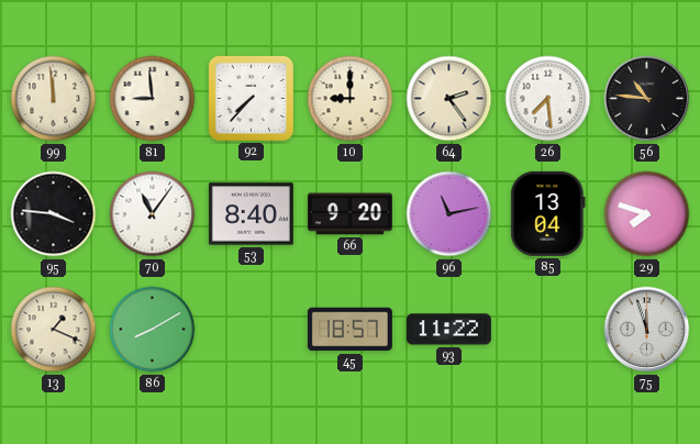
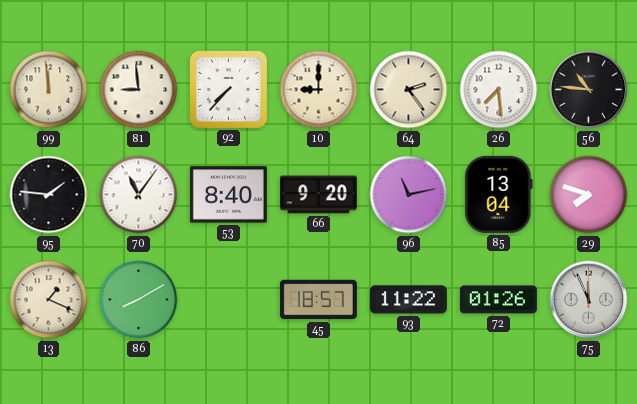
95: 3:46 -> 1:46 (49, 195)
72: none -> 01:26 (498, 300)
75: 11:57 -> 11:56 (589, 300)
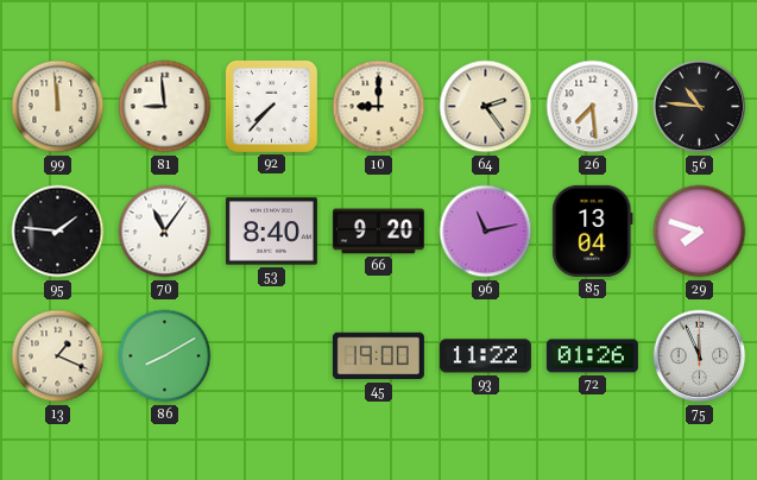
45: 18:57 -> 19:00 (378, 356)
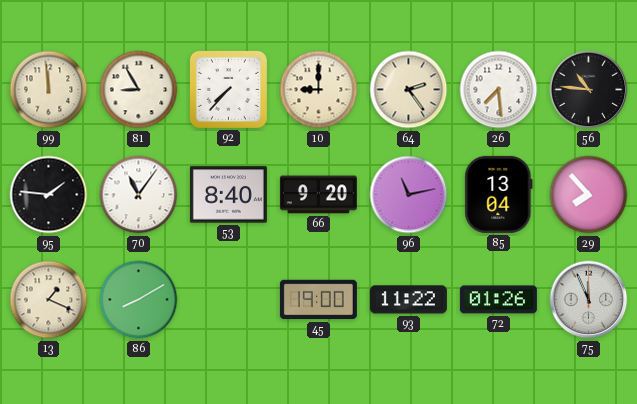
81: 8:59 -> 8:55 (139, 90)
29: 7:48 -> 7:53 (589, 195)
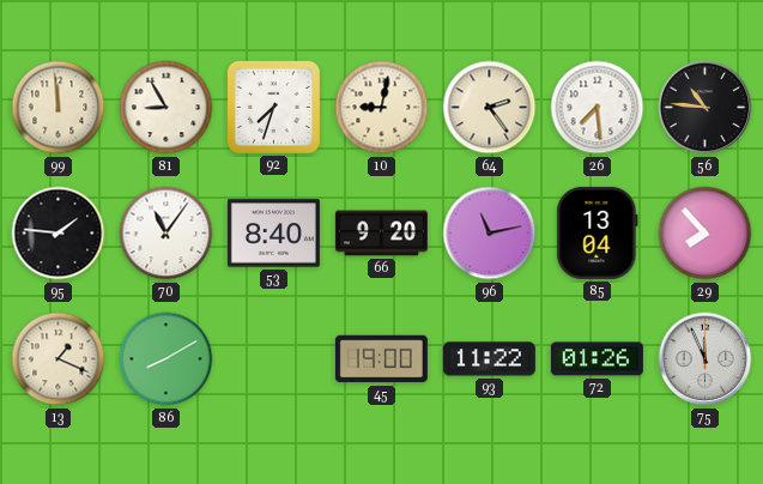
92: 7:37 -> 7:33 (273, 107)
10: 9:00 -> 9:02 (382, 108)
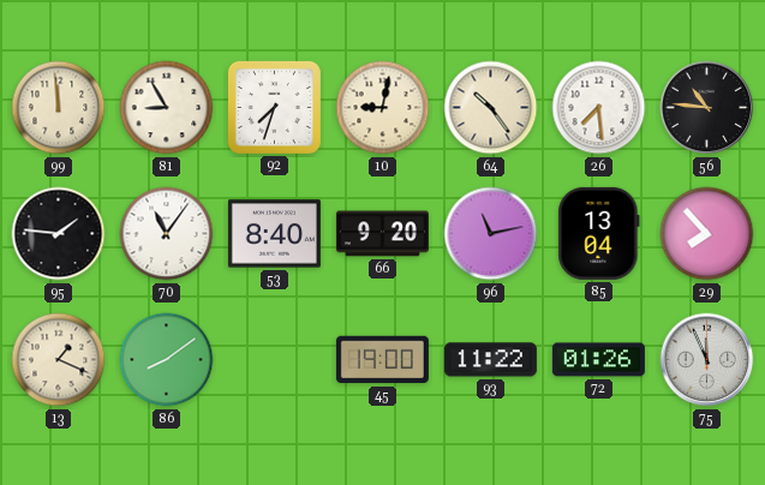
64: 2:24 -> 10:24 (491, 108)
86: 8:10 -> 8:09 (167, 360)
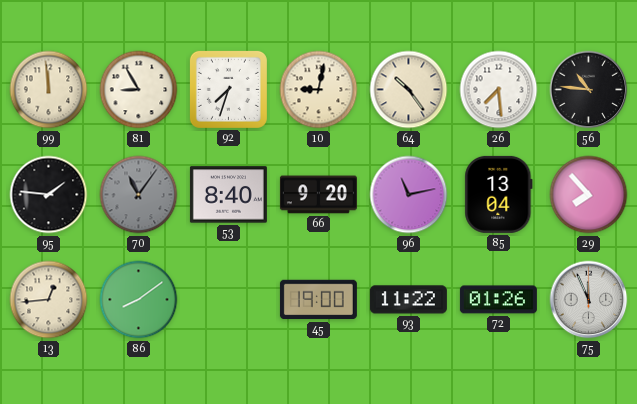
70 dial: white -> grey (139, 195)
13: 1:19 -> 12:44 (49, 300)
